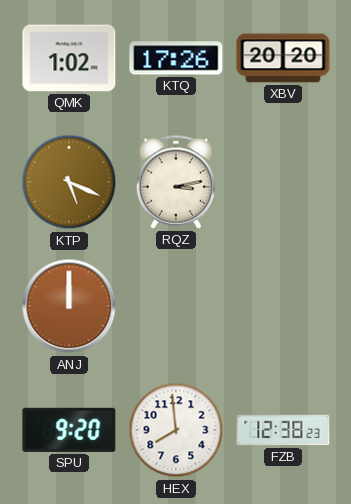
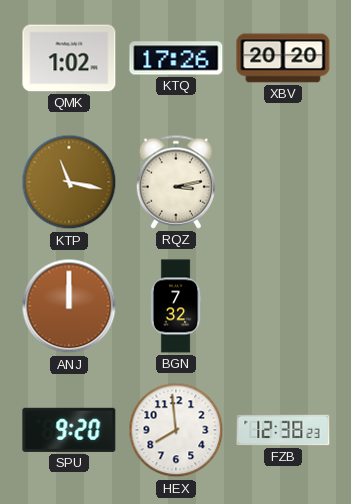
KTP: 5:19 -> 11:17 (69, 182)
BGN: none -> 7:32 (176, 306)
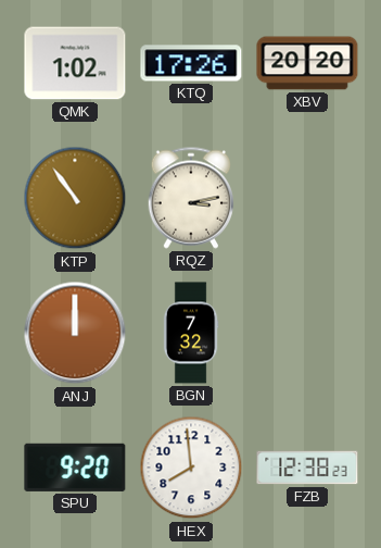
KTP: 11:17 -> 10:54 (75, 198)
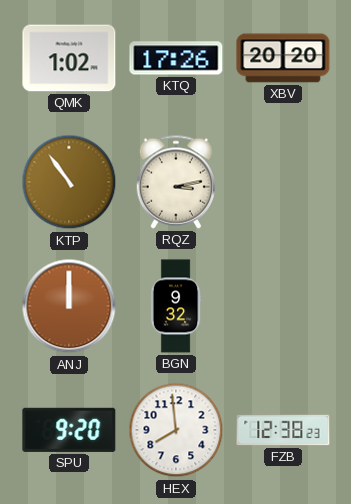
BGN: 7:32 -> 9:32 (176, 306)
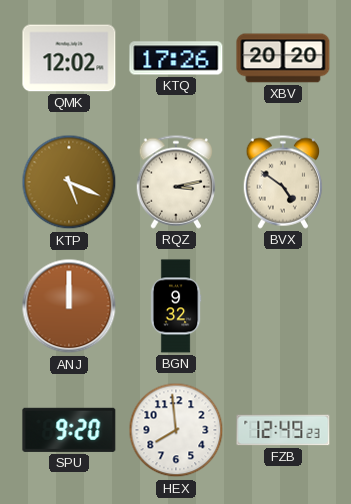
QMK: 1:02 -> 12:02 (69, 58)
KTP: 10:54 -> 5:19 (69, 182)
BVX: none -> 4:51 (283, 182)
FZB: 12:38 -> 12:49 (283, 430)
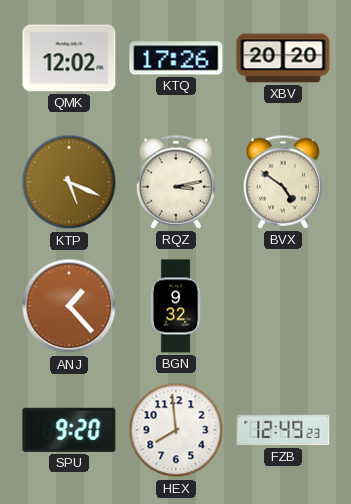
ANJ: 12:00 -> 1:23 (69, 306)
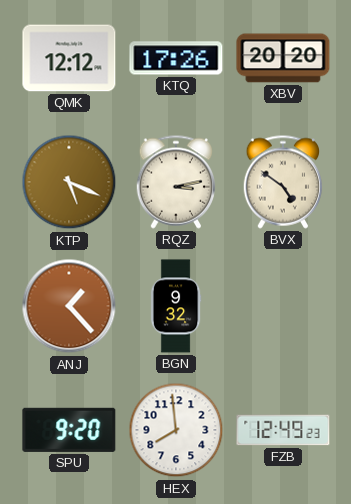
QMK: 12:02 -> 12:12 (69, 58)
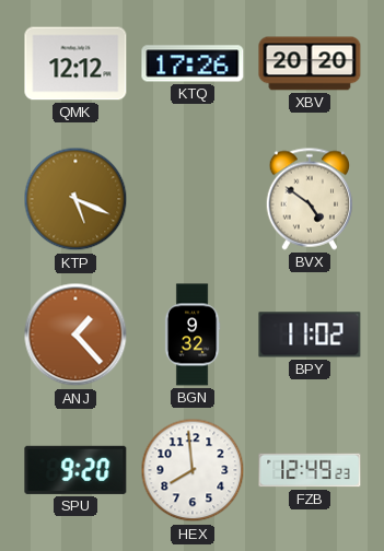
RQZ: 3:13 -> none (176, 182)
BPY: none -> 11:02 (310, 335)
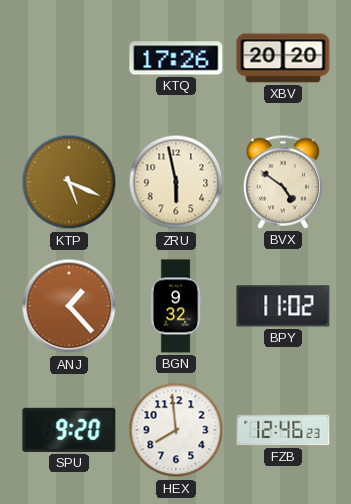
QMK: 12:12 -> none (75, 63)
ZRU: none -> 5:58 (176, 182)
FZB: 12:49 -> 12:46 (283, 430)
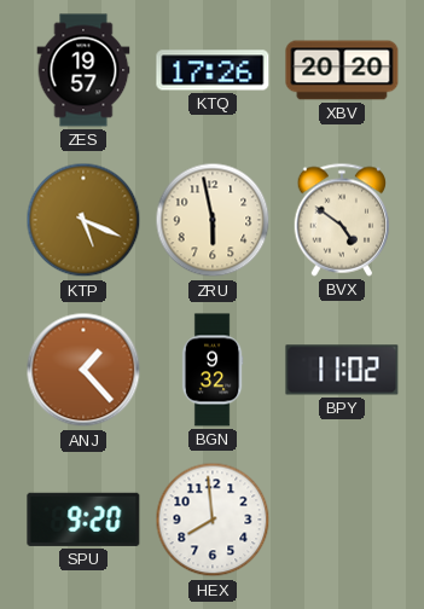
ZES: none -> 19:57 (83, 70)
FZB: 12:46 -> none (283, 430)
